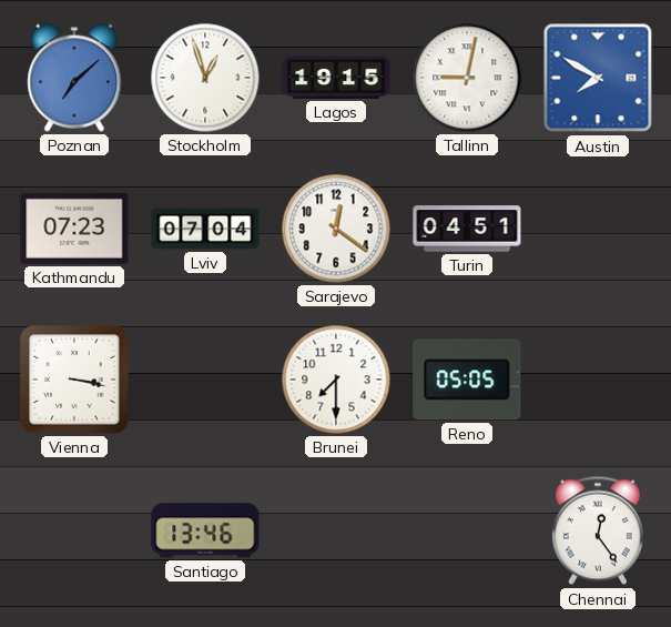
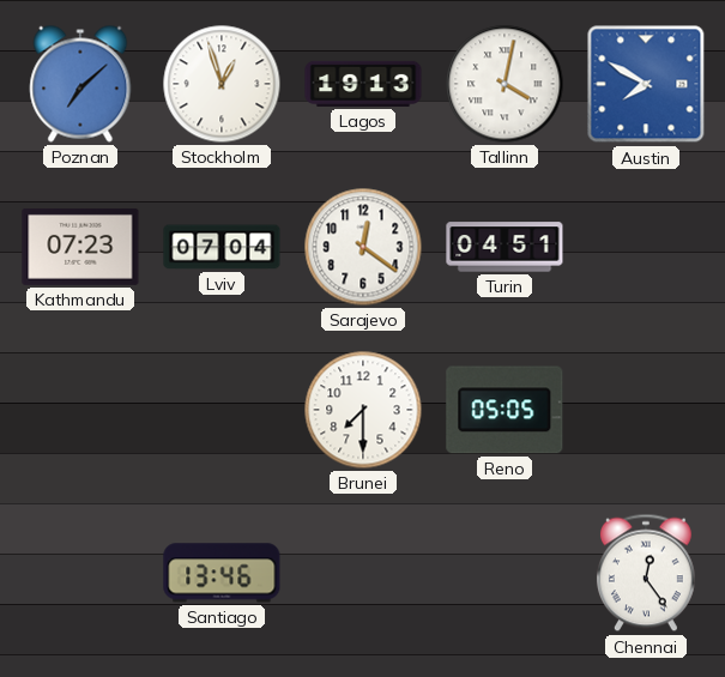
Lagos: 19:15 -> 19:13 (363, 84)
Tallinn: 9:02 -> 4:02 (505, 84)
Vienna: 3:17 -> none (74, 380)
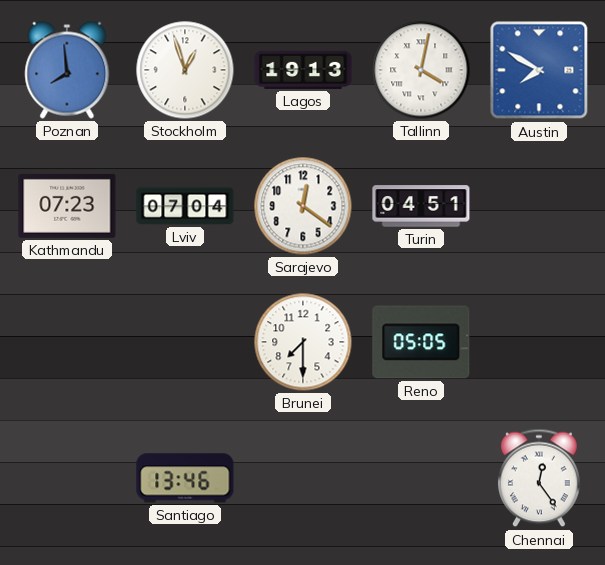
Poznan: 7:08 -> 7:59 (67, 70)
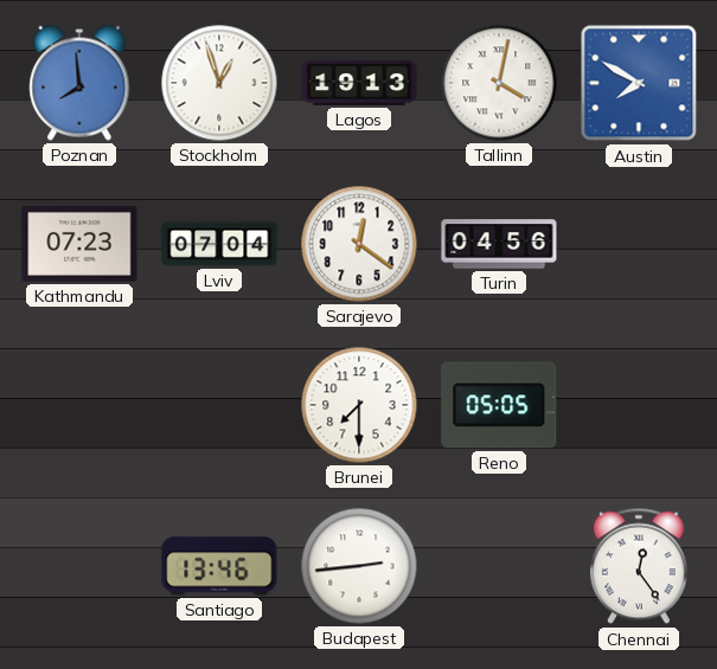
Turin: 04:51 -> 04:56 (499, 244)
Budapest: none -> 2:44 (359, 566)
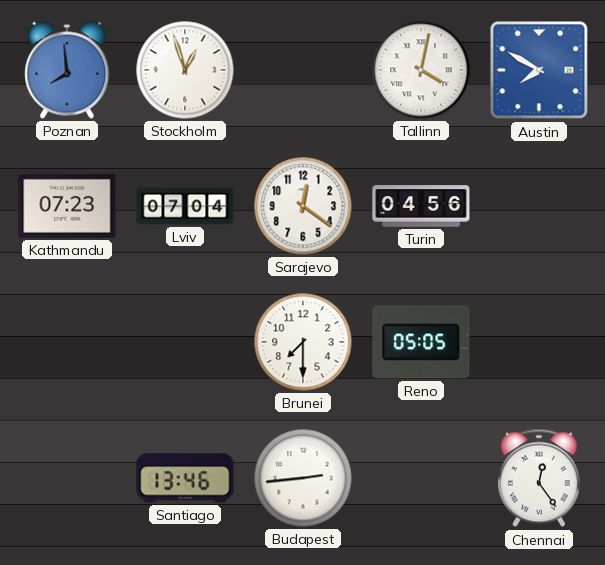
Lagos: 19:13 -> none (359, 83)
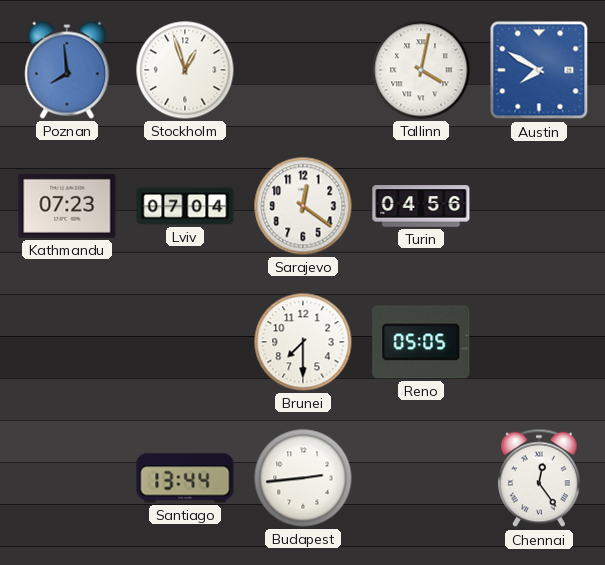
Santiago: 13:46 -> 13:44 (185, 478)
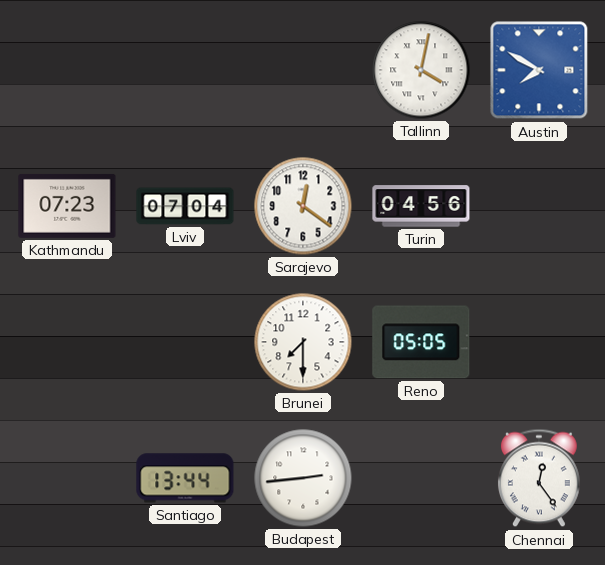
Poznan: 7:59 -> none (67, 70)
Stockholm: 12:57 -> none (185, 70)
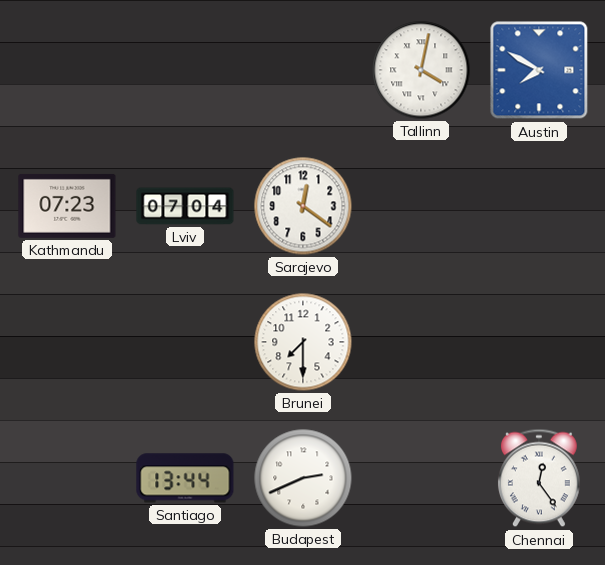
Turin: 04:56 -> none (421, 206)
Reno: 05:05 -> none (421, 342)
Budapest: 2:44 -> 2:41 (303, 478)
